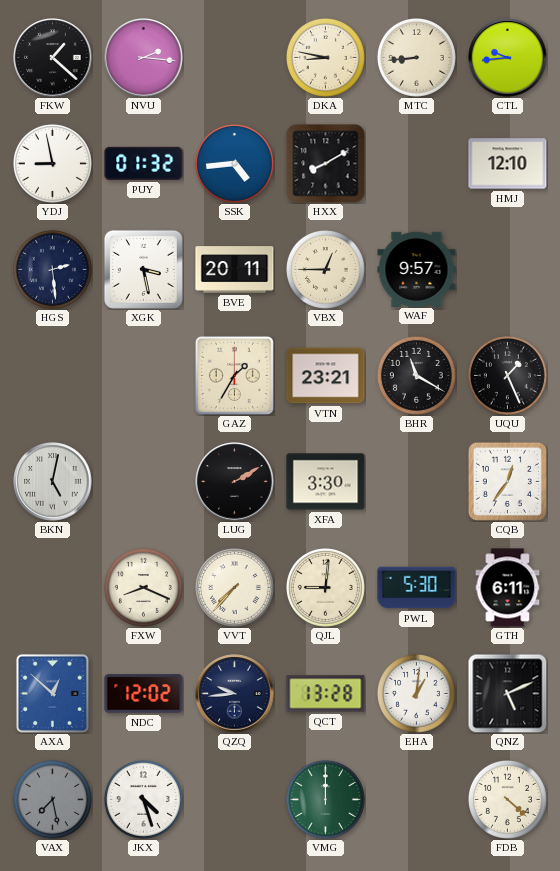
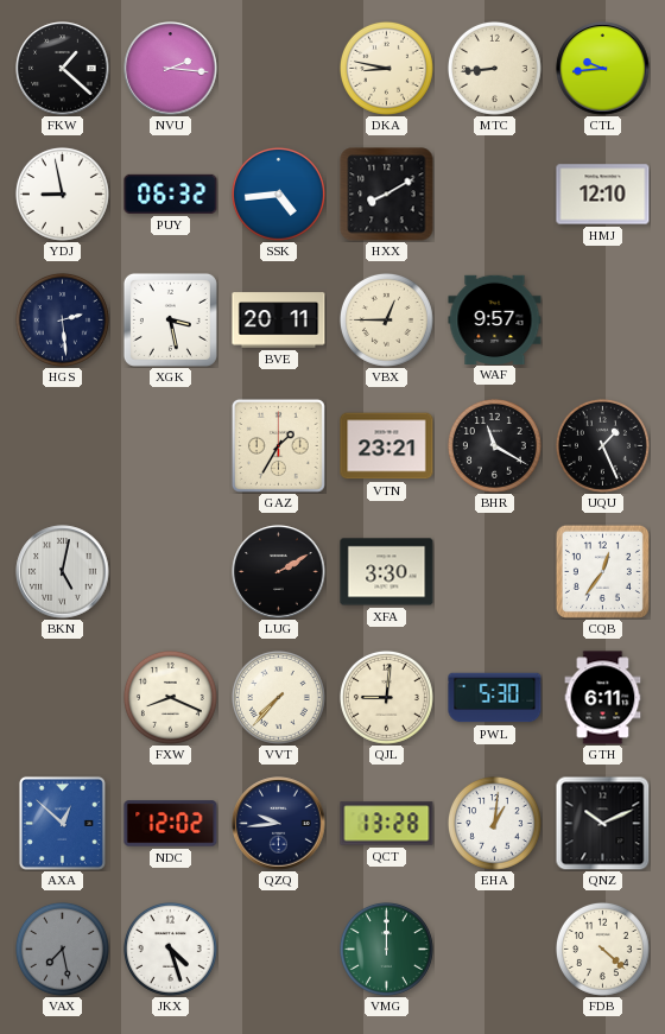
PUY: 01:32 -> 06:32 (171, 194)
QNZ: 5:11 -> 10:11 (602, 823)
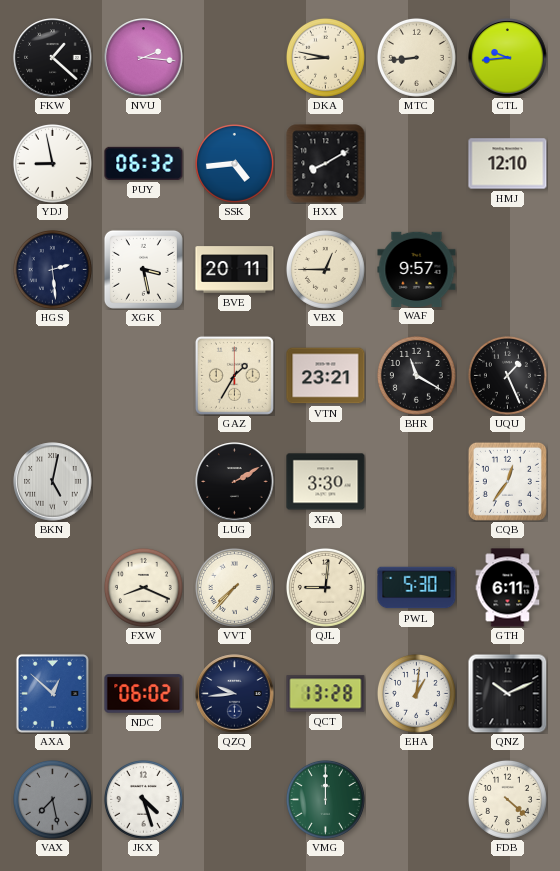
NDC: 12:02 -> 06:02 (144, 694)
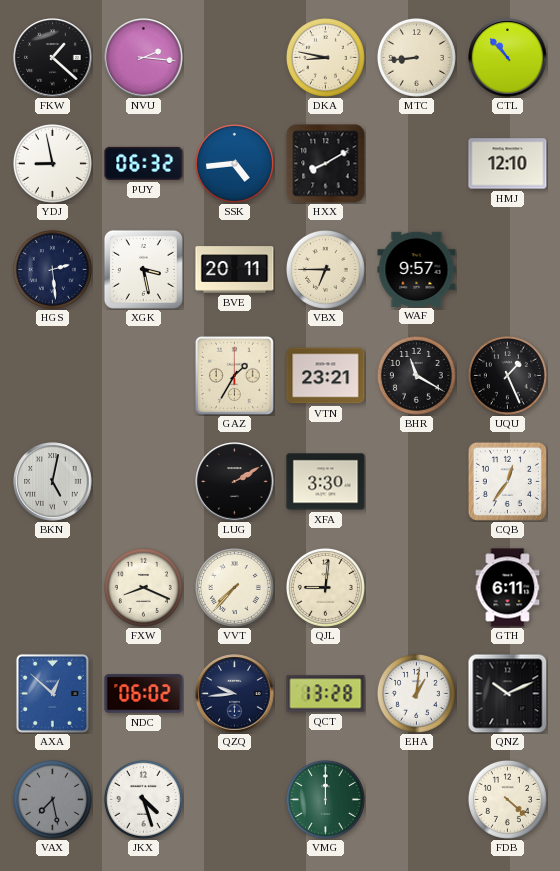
CTL: 9:44 -> 10:53 (508, 58)
VBX: 12:45 -> 6:45 (325, 269)
PWL: 5:30 -> none (417, 588)
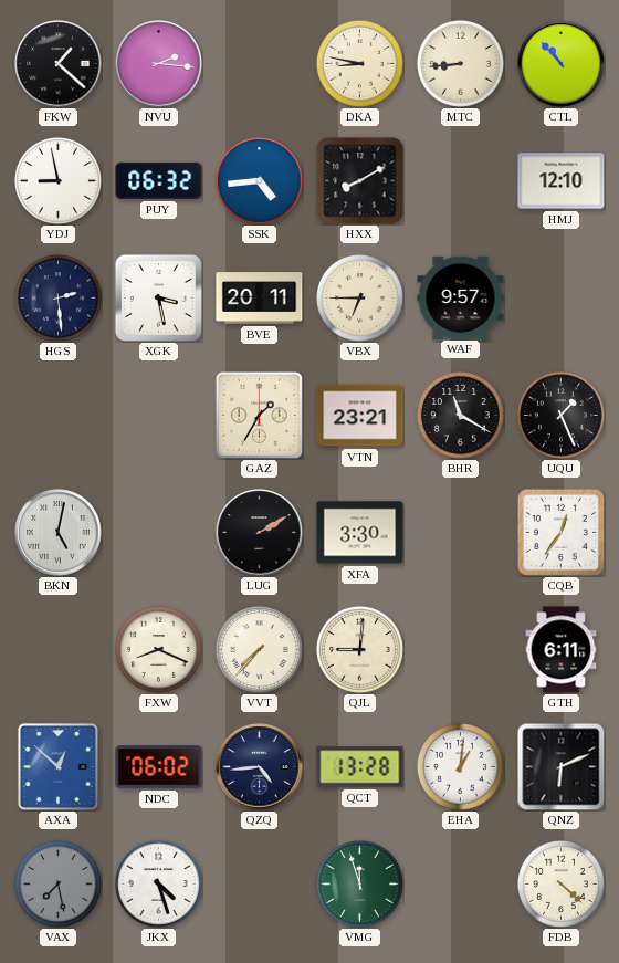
QZQ: 9:44 -> 4:44 (260, 767)
QNZ: 10:11 -> 6:11 (560, 766)
VMG: 12:00 -> 11:57 (359, 883)
